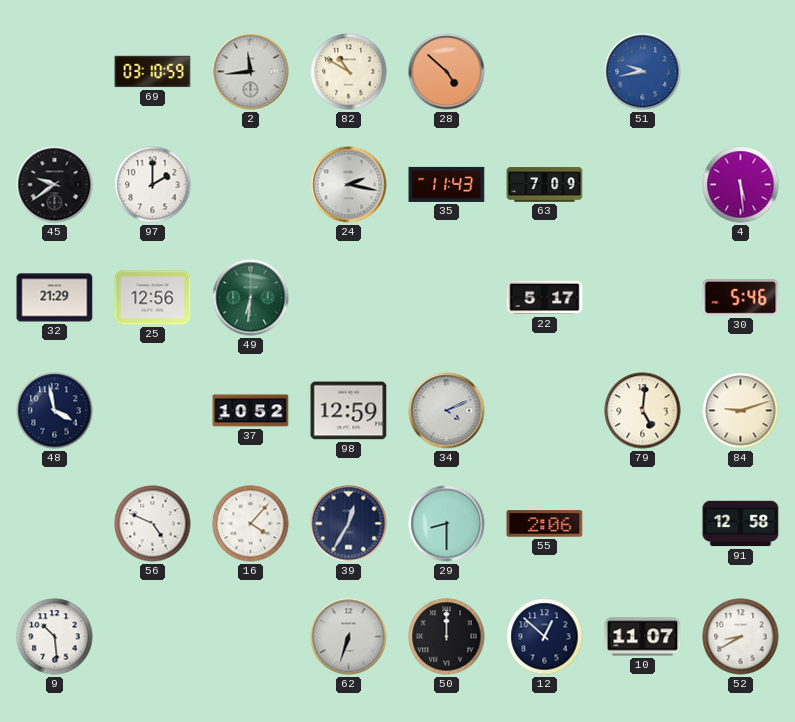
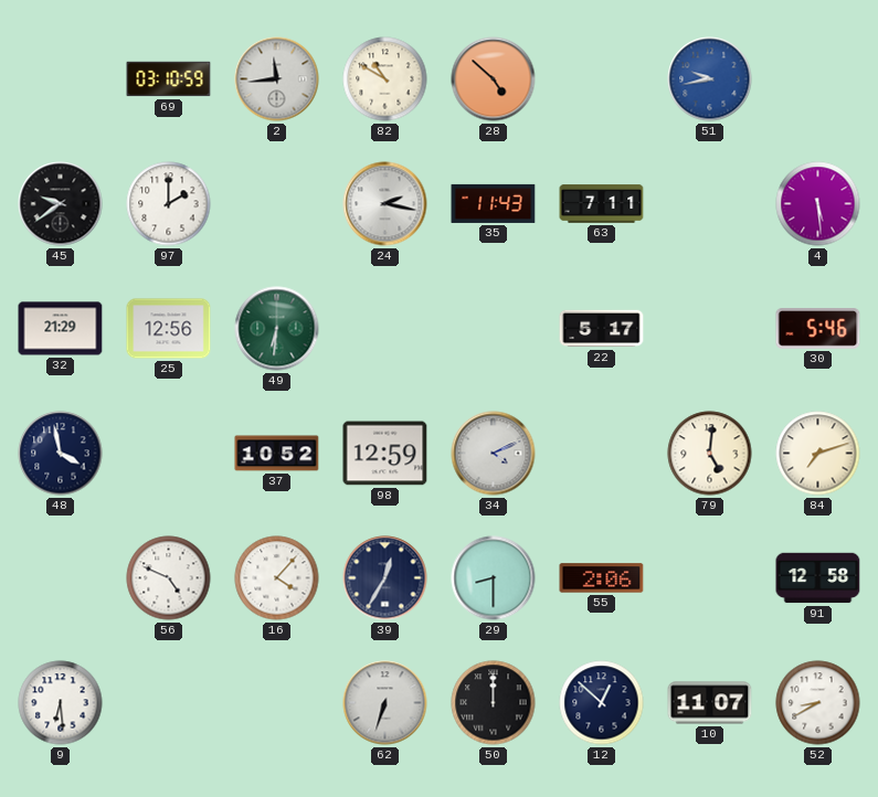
63: 7:09 -> 7:11 (602, 204)
84: 9:12 -> 7:12 (818, 454)
9: 10:29 -> 6:29 (61, 703)
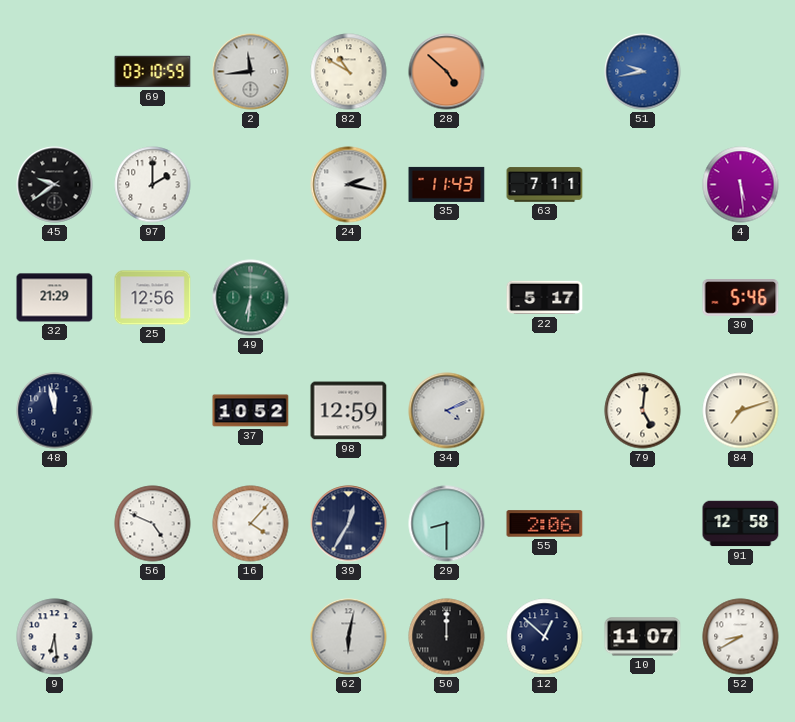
48: 3:58 -> 11:58 (55, 411)
62: 6:33 -> 6:02 (349, 637)
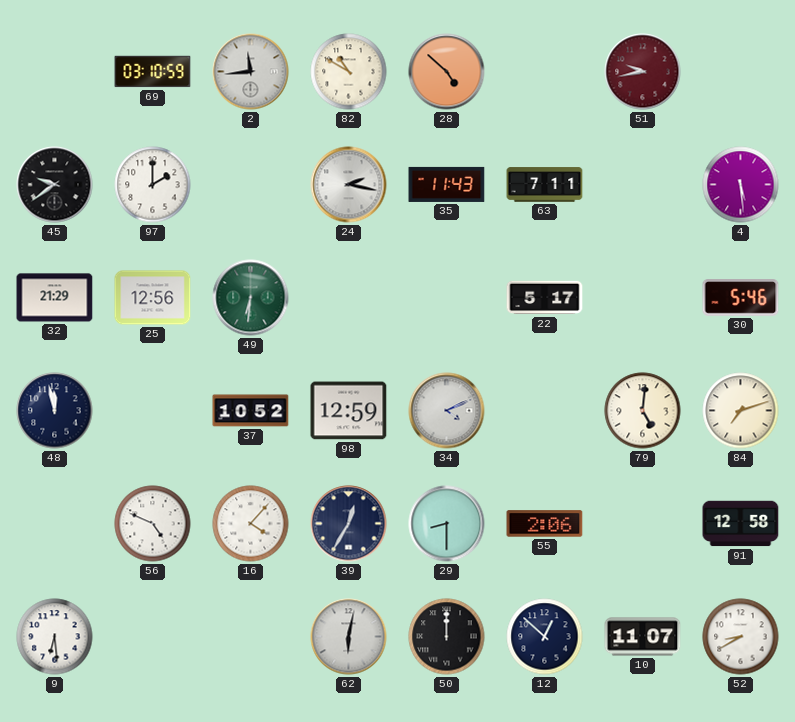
51 dial: blue -> burgundy (643, 72)
